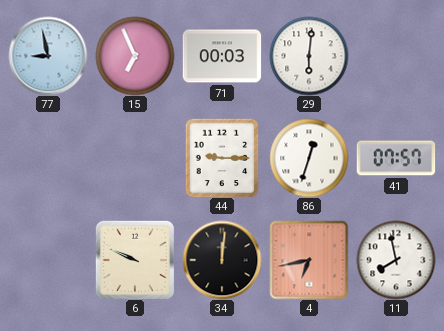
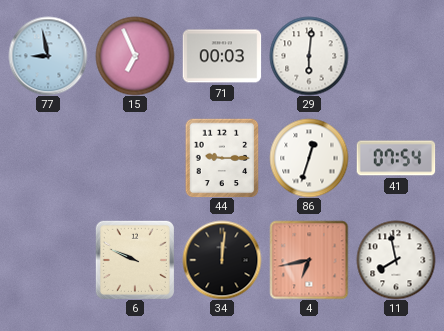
41: 07:57 -> 07:54 (396, 158)
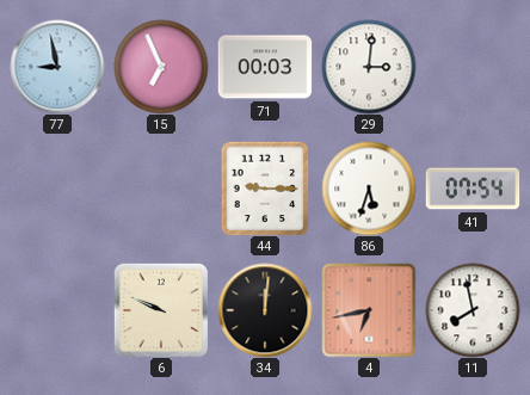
29: 6:01 -> 3:01 (369, 67)
86: 12:33 -> 5:33 (369, 189)
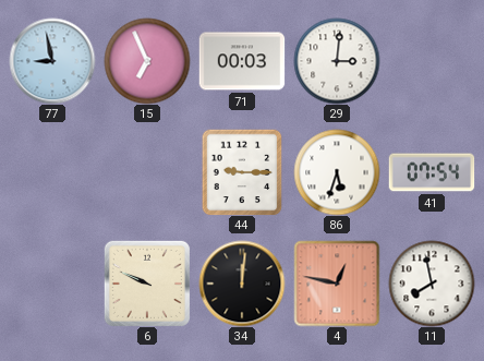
4: 6:43 -> 12:47 (337, 284)
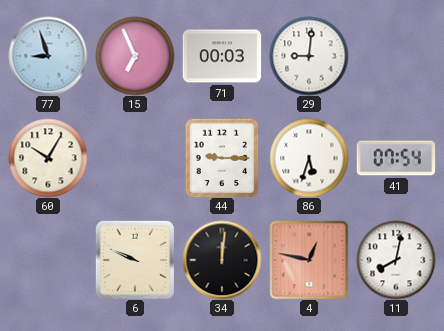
77: 8:58 -> 8:57 (48, 56)
29: 3:01 -> 9:01 (309, 56)
60: none -> 10:05 (48, 158)
11: 7:58 -> 8:02 (396, 260)
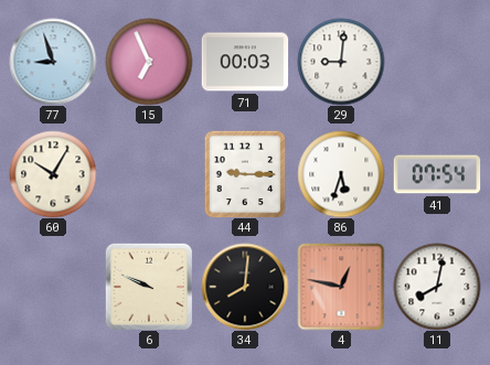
34: 12:01 -> 8:01 (245, 287)
